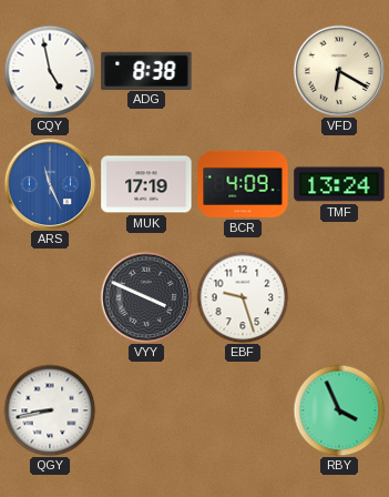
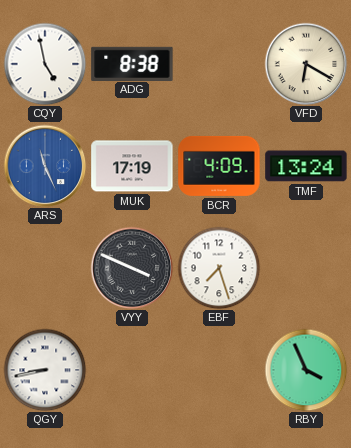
EBF: 9:27 -> 7:27 (219, 268)
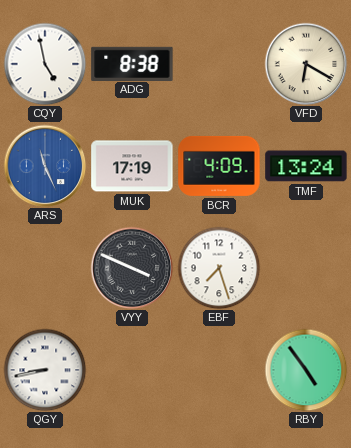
RBY: 3:56 -> 4:54 (306, 370)
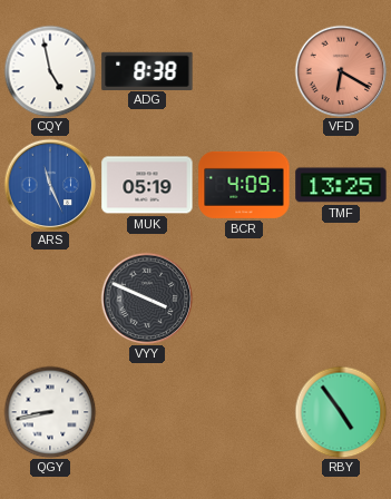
VFD dial: cream -> salmon (341, 71)
MUK: 17:19 -> 05:19 (147, 185)
TMF: 13:24 -> 13:25 (341, 185)
EBF: 7:27 -> none (219, 268)
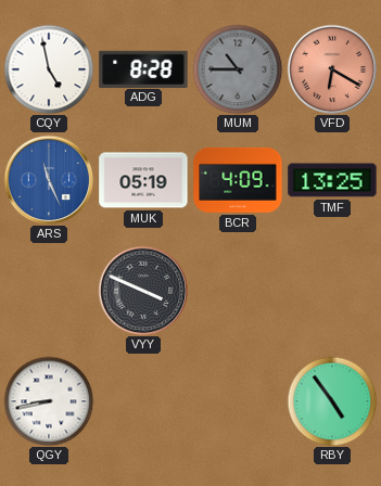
ADG: 8:38 -> 8:28 (143, 68)
MUM: none -> 10:45 (238, 69)
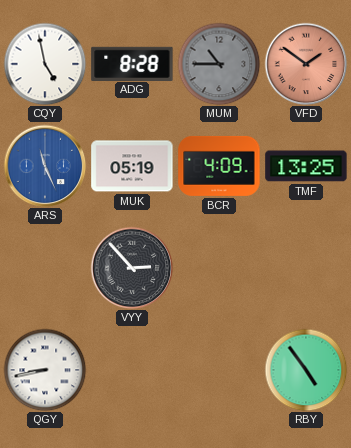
VFD: 6:20 -> 1:51 (306, 64)
VYY: 3:49 -> 2:53 (132, 268)
